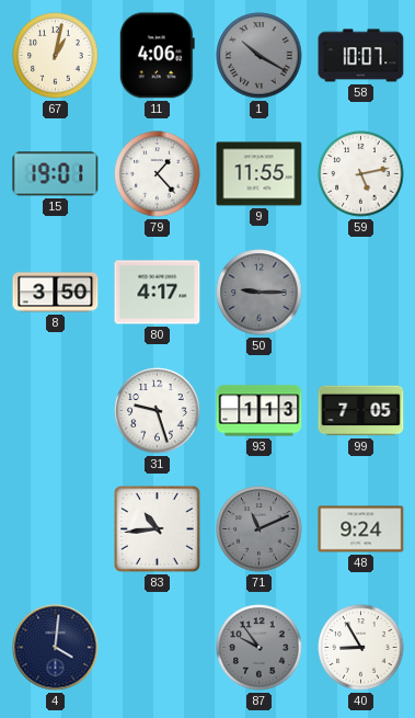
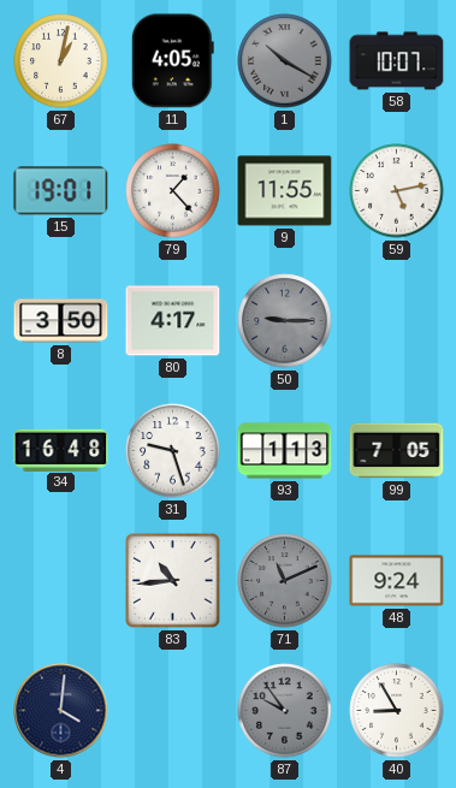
11: 4:06 -> 4:05 (172, 61)
34: none -> 16:48 (61, 450)
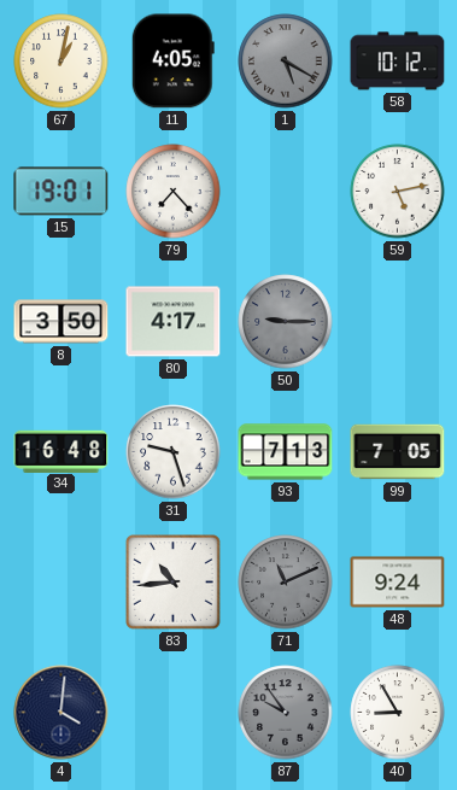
1: 10:20 -> 5:20 (286, 62)
58: 10:07 -> 10:12 (398, 62)
79: 1:23 -> 7:23 (174, 192)
9: 11:55 -> none (285, 191)
93: 1:13 -> 7:13 (286, 452)
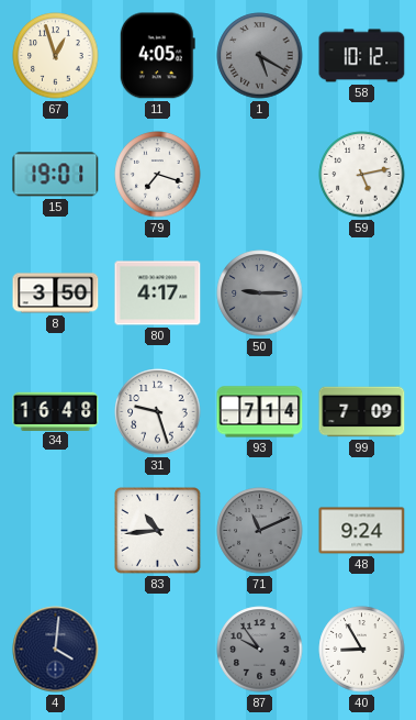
67: 1:02 -> 12:57 (56, 56)
79: 7:23 -> 7:18 (158, 175)
93: 7:13 -> 7:14 (260, 412)
99: 7:05 -> 7:09 (362, 412)
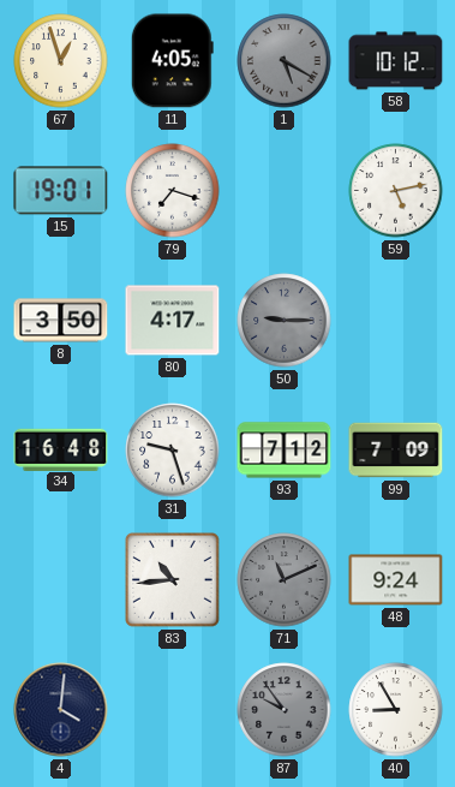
93: 7:14 -> 7:12 (285, 451)
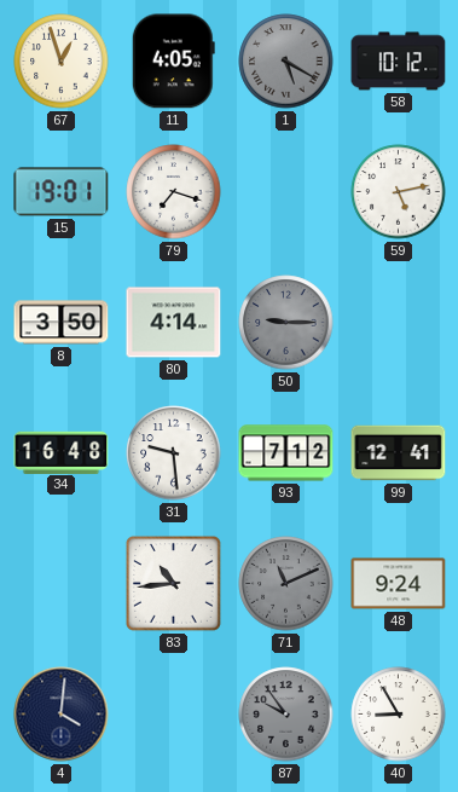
80: 4:17 -> 4:14 (174, 323)
31: 9:27 -> 9:29 (174, 453)
99: 7:09 -> 12:41 (399, 453)
